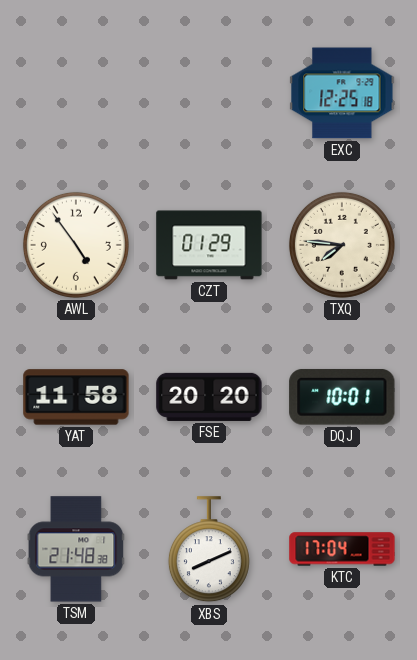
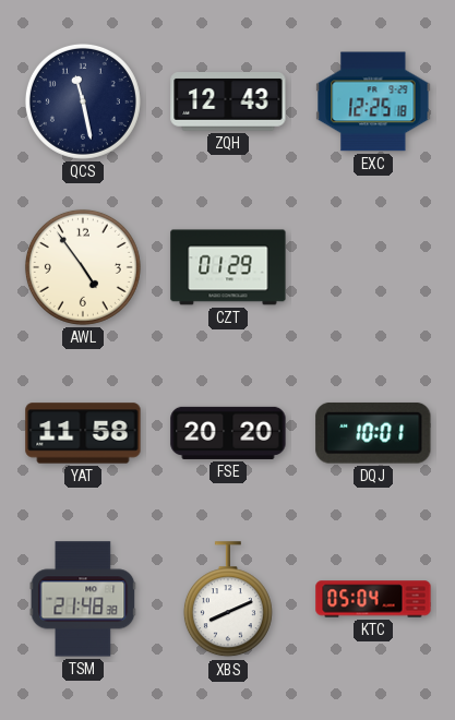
QCS: none -> 11:28 (83, 101)
ZQH: none -> 12:43 (228, 103)
TXQ: 7:46 -> none (342, 245)
KTC: 17:04 -> 05:04 (373, 599)
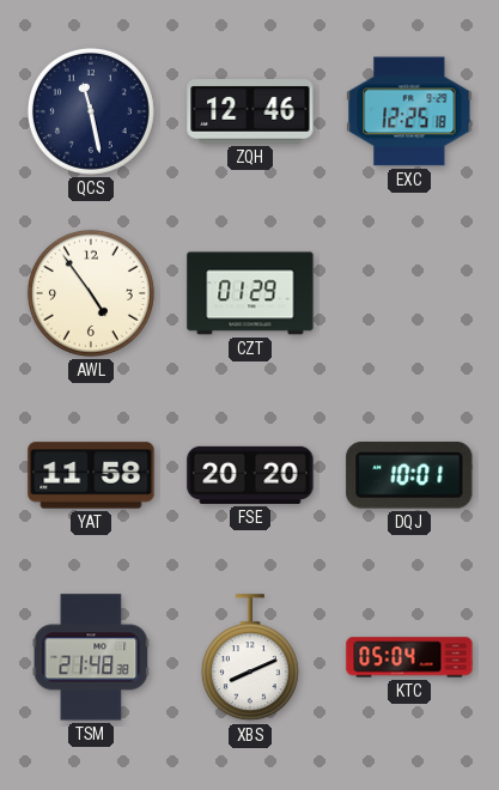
ZQH: 12:43 -> 12:46 (250, 113)
